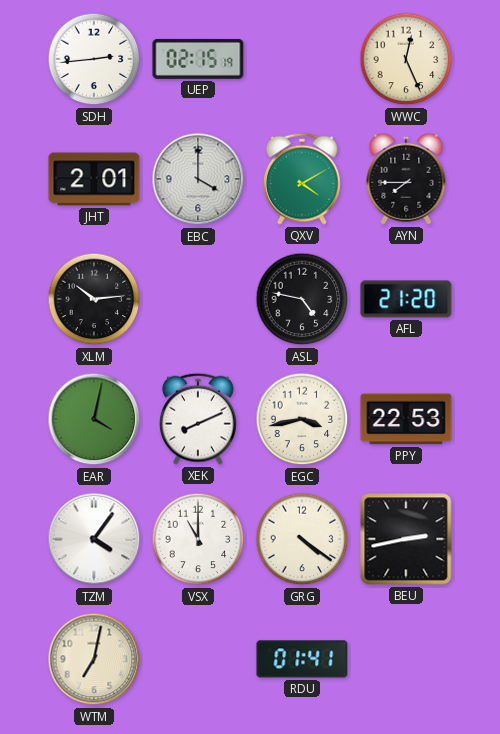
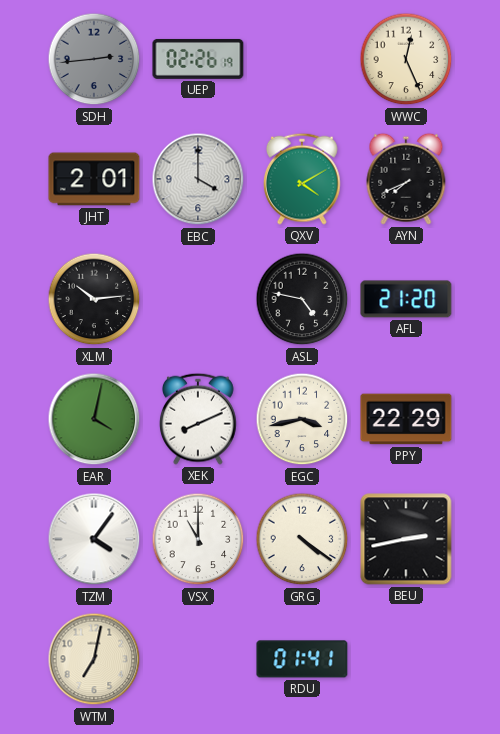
SDH dial: white -> grey (94, 59)
UEP: 02:15 -> 02:26 (198, 59)
AYN: 7:45 -> 7:41 (406, 179)
PPY: 22:53 -> 22:29 (406, 419)
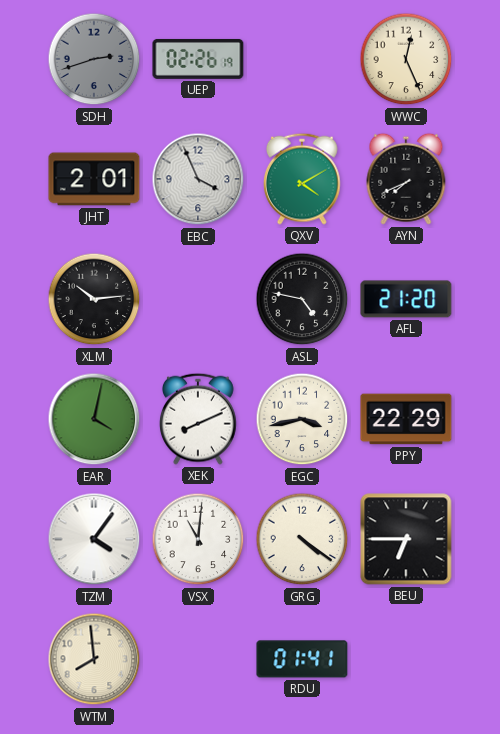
SDH: 2:44 -> 2:42 (94, 59)
EBC: 4:00 -> 3:56 (198, 179)
VSX: 11:00 -> 11:01 (198, 539)
BEU: 2:43 -> 6:45 (406, 539)
WTM: 7:02 -> 7:59 (94, 659)
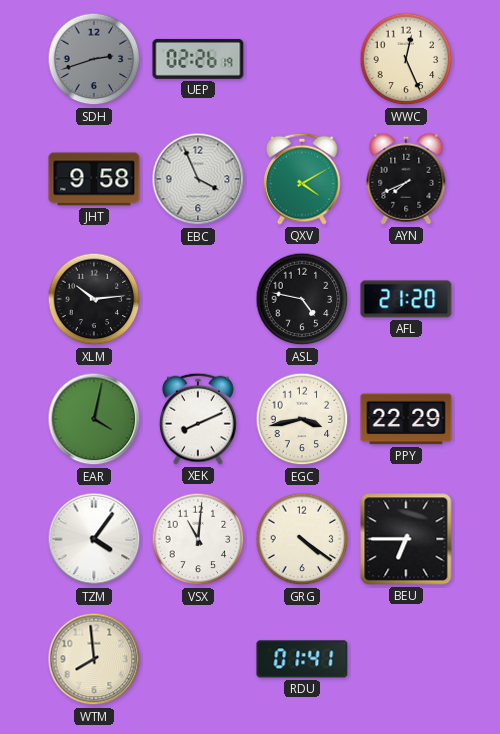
JHT: 2:01 -> 9:58 (94, 179)
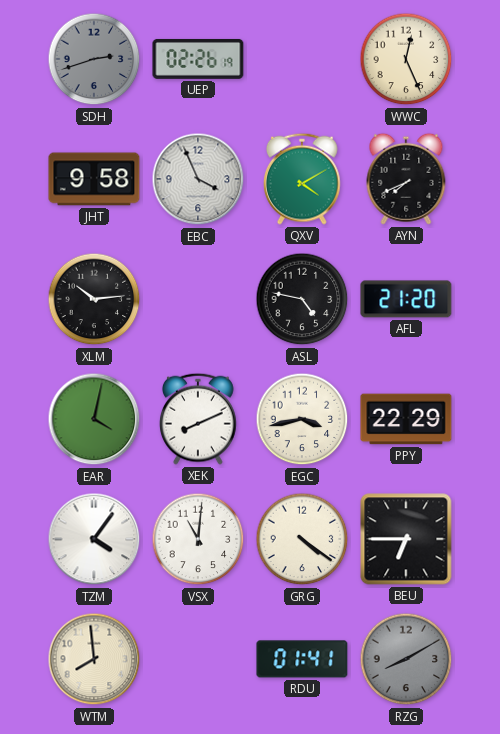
RZG: none -> 8:10 (406, 659)
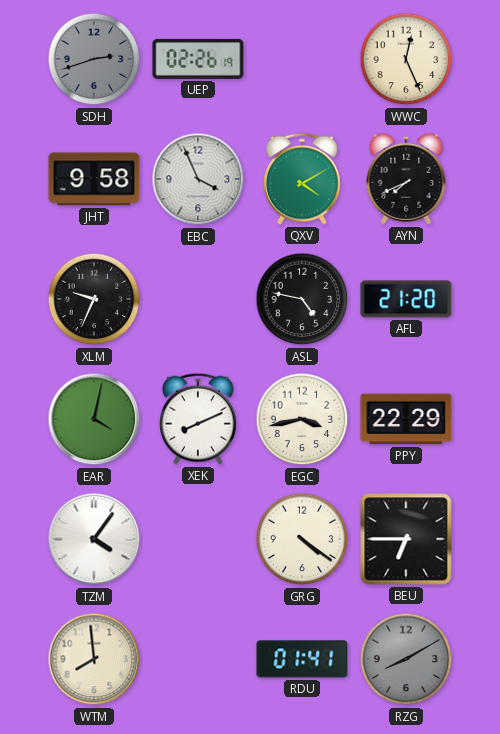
XLM: 10:14 -> 9:34 (94, 299)
VSX: 11:01 -> none (198, 539)
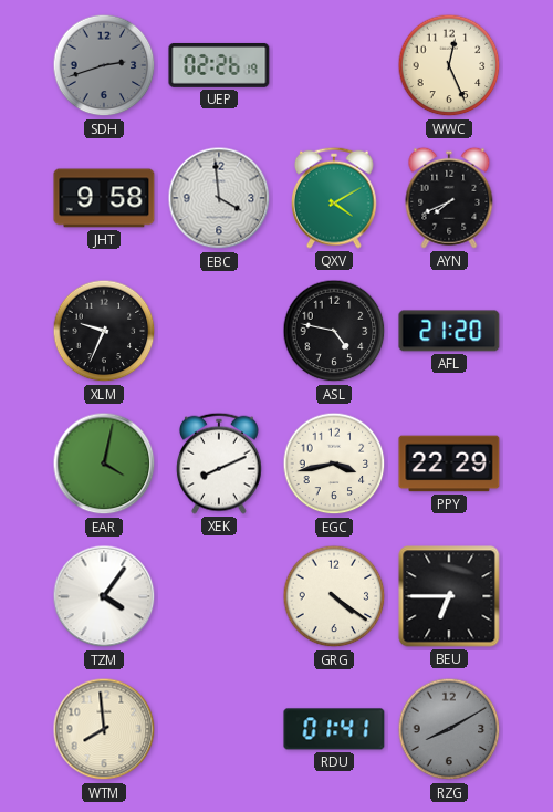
EBC: 3:56 -> 3:59 (219, 198)
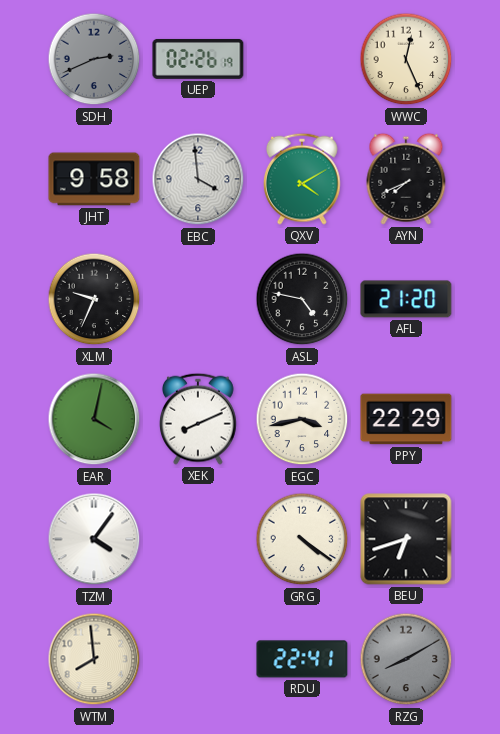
SDH: 2:42 -> 2:41 (94, 59)
BEU: 6:45 -> 6:42 (406, 539)
RDU: 01:41 -> 22:41 (302, 659)
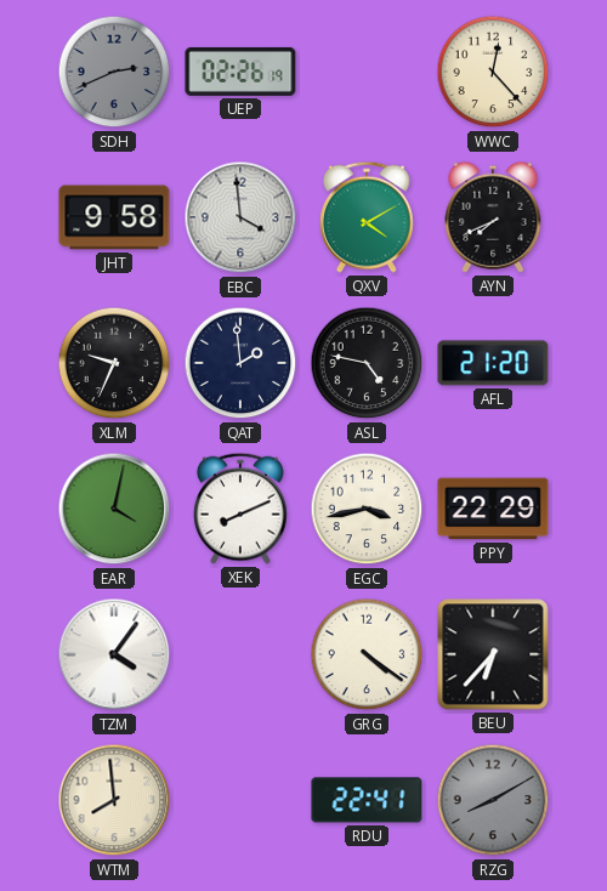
WWC: 12:26 -> 12:23 (493, 72)
QAT: none -> 1:59 (240, 363)
BEU: 6:42 -> 6:37 (493, 654)
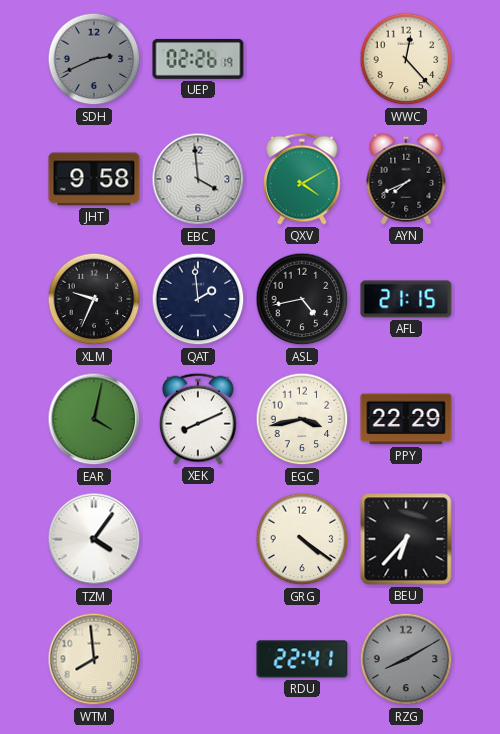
ASL: 4:47 -> 4:43 (302, 299)
AFL: 21:20 -> 21:15 (406, 299)
